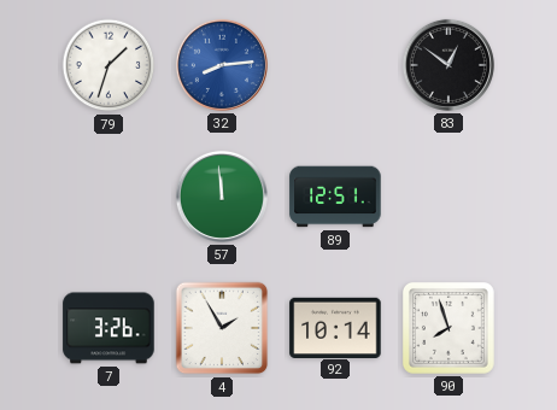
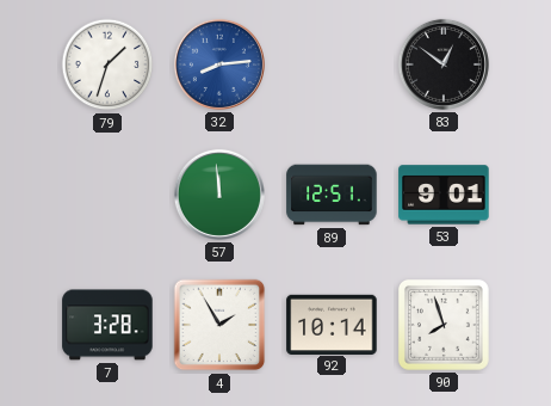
53: none -> 9:01 (444, 195)
7: 3:26 -> 3:28 (107, 325)
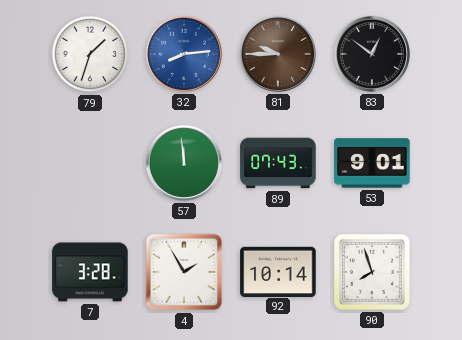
81: none -> 9:45 (278, 54)
89: 12:51 -> 07:43 (278, 163)
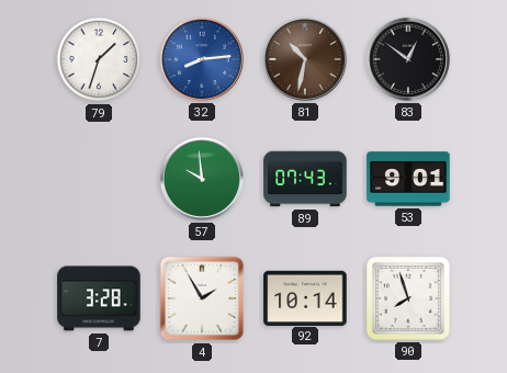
81: 9:45 -> 10:32 (305, 59)
57: 11:59 -> 9:59 (202, 179)
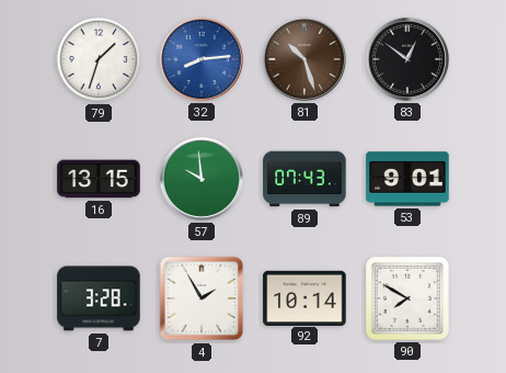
81: 10:32 -> 10:27 (304, 59)
16: none -> 13:15 (99, 179)
90: 7:57 -> 7:50 (407, 298)
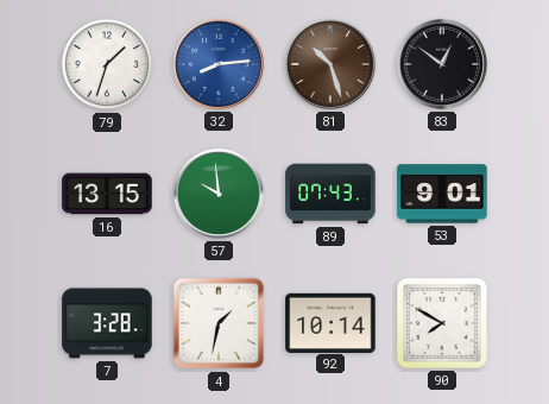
4: 1:55 -> 1:32 (219, 323)
